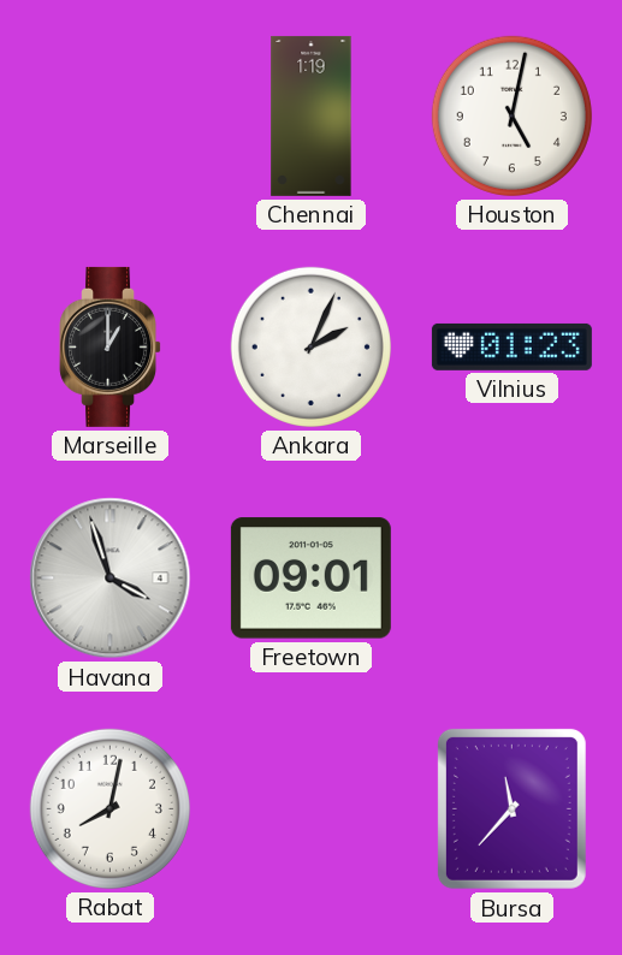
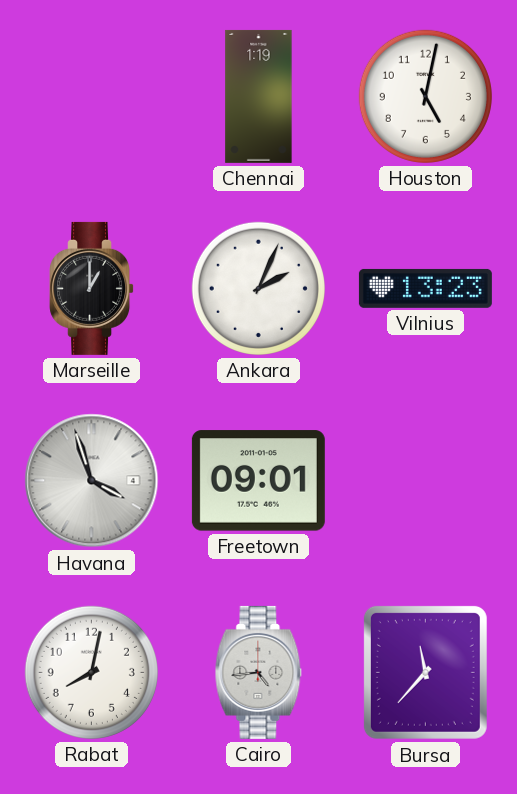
Vilnius: 01:23 -> 13:23 (425, 288)
Cairo: none -> 4:44 (259, 672)
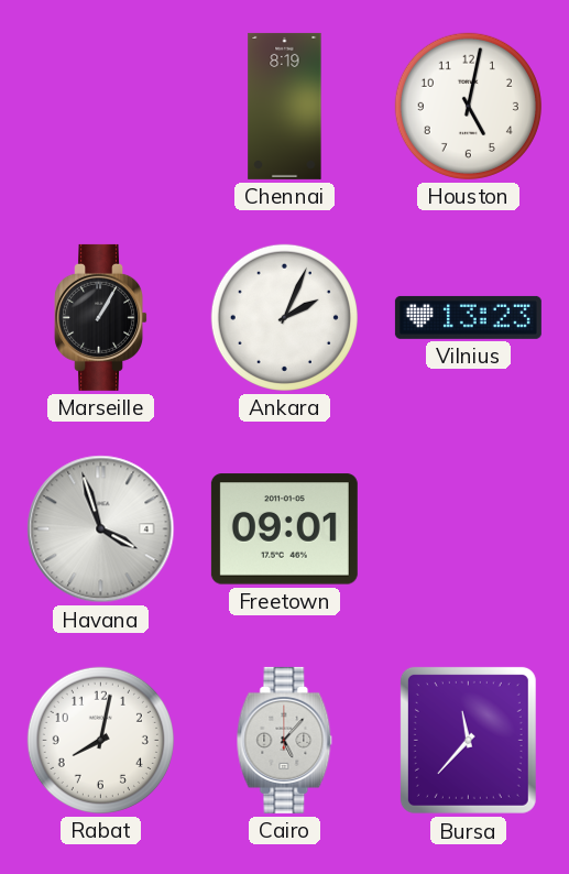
Chennai: 1:19 -> 8:19 (285, 106)
Marseille: 1:00 -> 1:05 (101, 317)
Cairo: 4:44 -> 5:07 (285, 740)
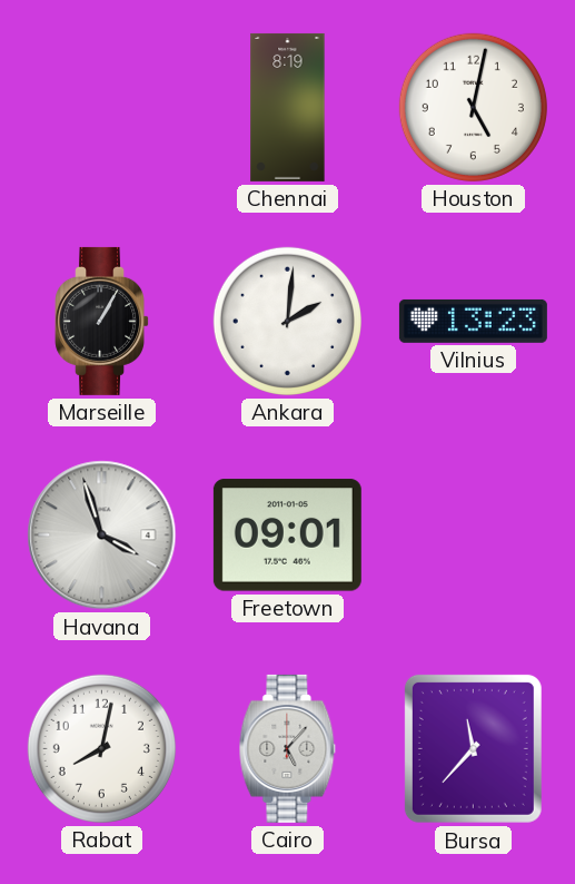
Ankara: 2:04 -> 2:01 (287, 321)
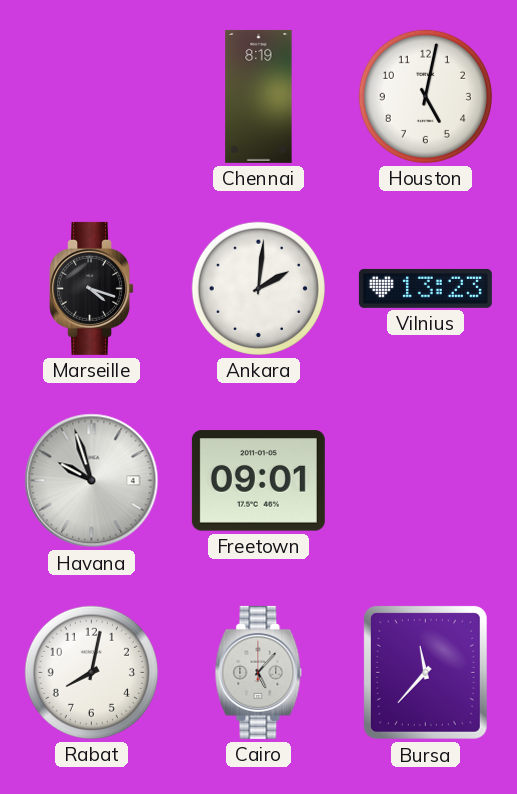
Marseille: 1:05 -> 4:18 (92, 288)
Havana: 3:57 -> 9:57 (92, 481)
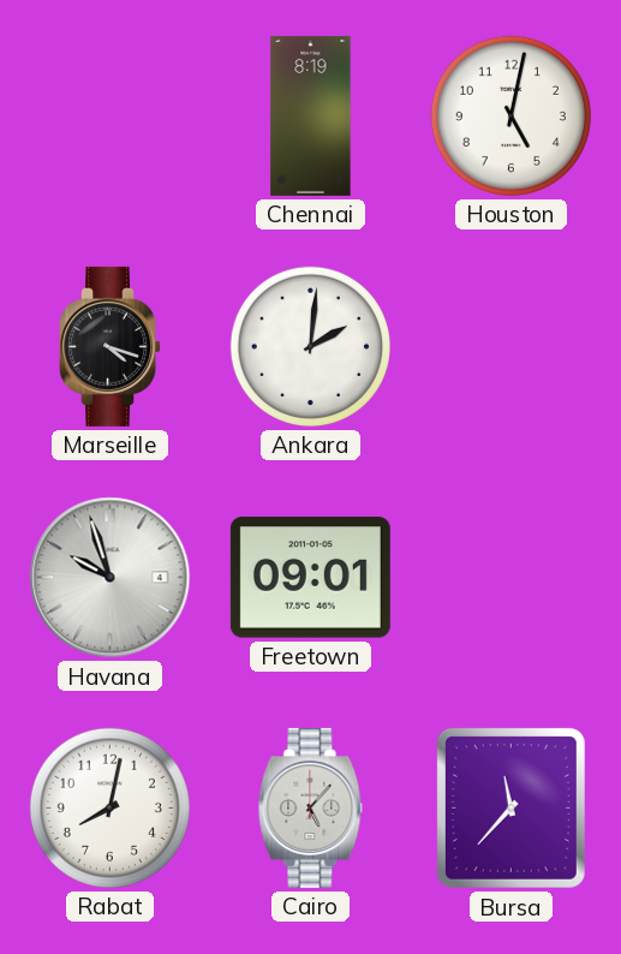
Vilnius: 13:23 -> none (425, 288)
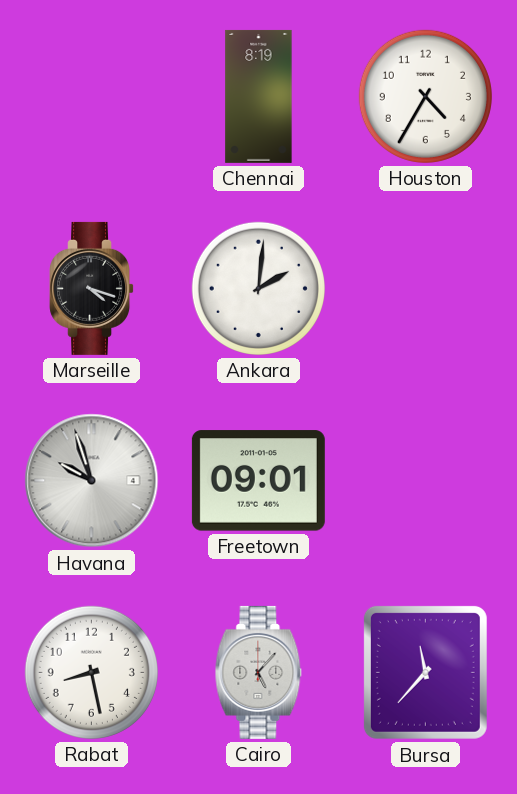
Houston: 5:02 -> 4:35 (425, 96)
Rabat: 8:02 -> 8:28 (91, 672)
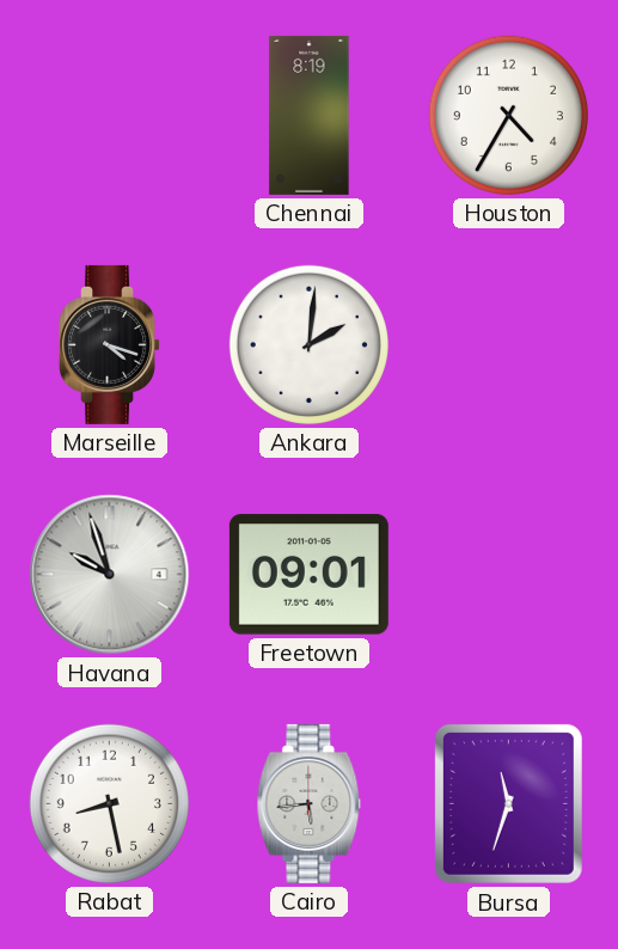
Cairo: 5:07 -> 5:44 (310, 803)
Bursa: 11:37 -> 11:33 (508, 803)
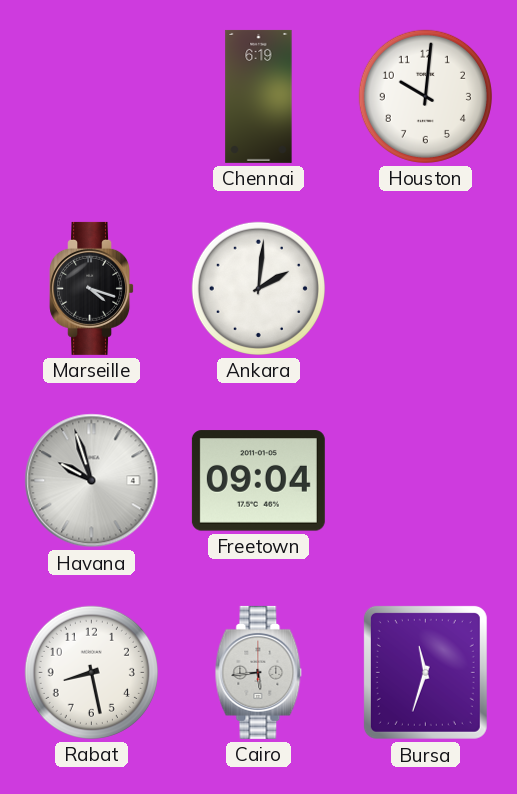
Chennai: 8:19 -> 6:19 (259, 96)
Houston: 4:35 -> 10:01 (425, 96)
Freetown: 09:01 -> 09:04 (258, 481)
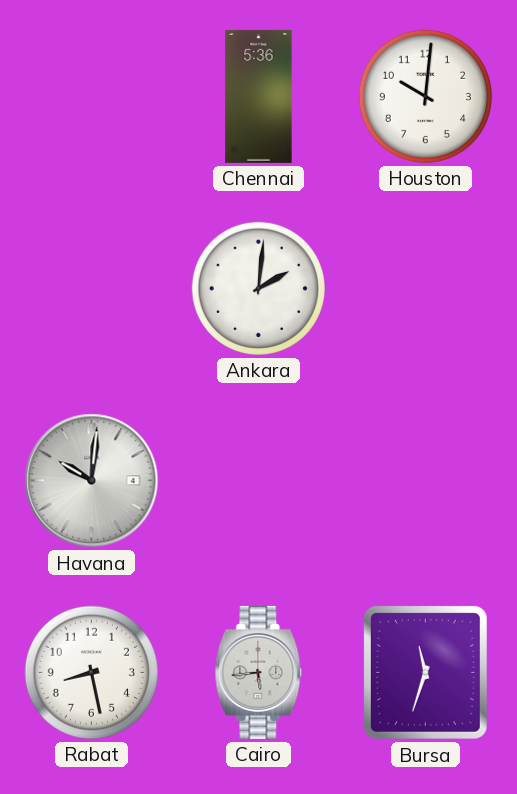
Chennai: 6:19 -> 5:36 (259, 96)
Marseille: 4:18 -> none (92, 288)
Havana: 9:57 -> 10:01 (92, 481)
Freetown: 09:04 -> none (258, 481)
